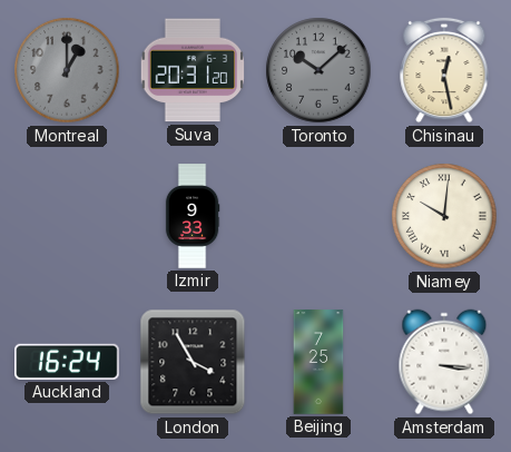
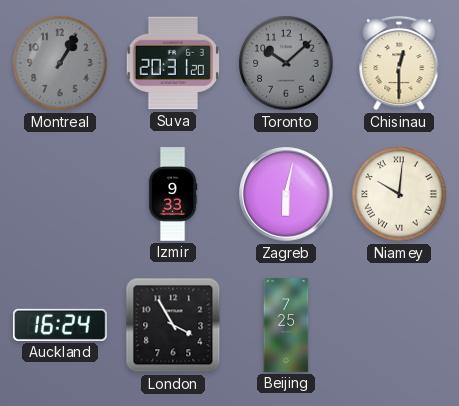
Montreal: 1:00 -> 1:05 (60, 63)
Chisinau: 12:28 -> 12:30 (399, 63)
Zagreb: none -> 6:02 (286, 194)
Amsterdam: 3:16 -> none (444, 362)
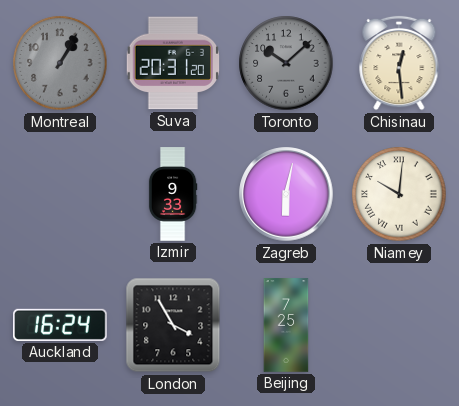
Chisinau: 12:30 -> 12:29 (399, 63)
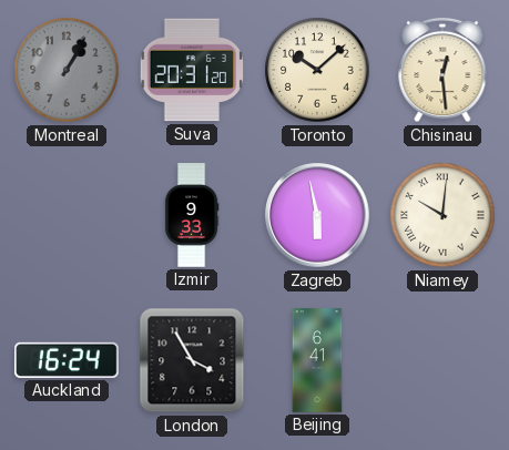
Toronto dial: grey -> cream (317, 70)
Zagreb: 6:02 -> 5:58 (317, 215)
Beijing: 7:25 -> 6:41 (317, 360)
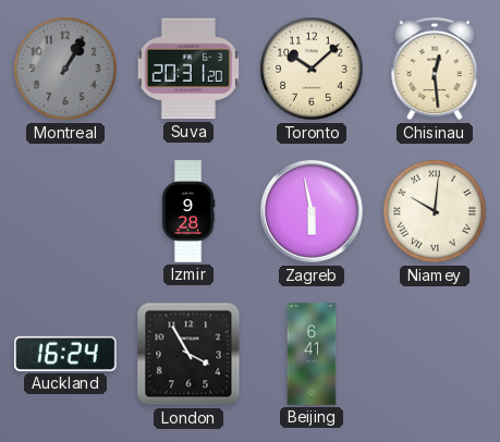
Izmir: 9:33 -> 9:28 (188, 211)
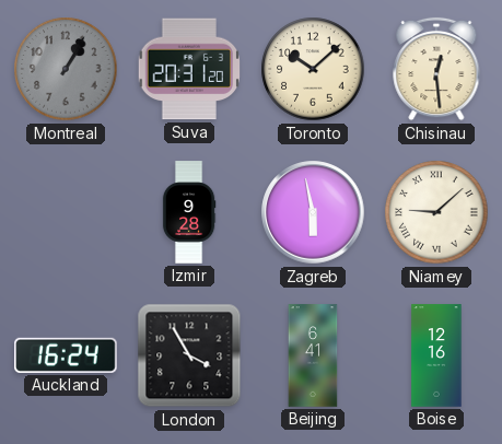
Niamey: 10:01 -> 9:08 (436, 212)
Boise: none -> 12:16 (436, 355)
